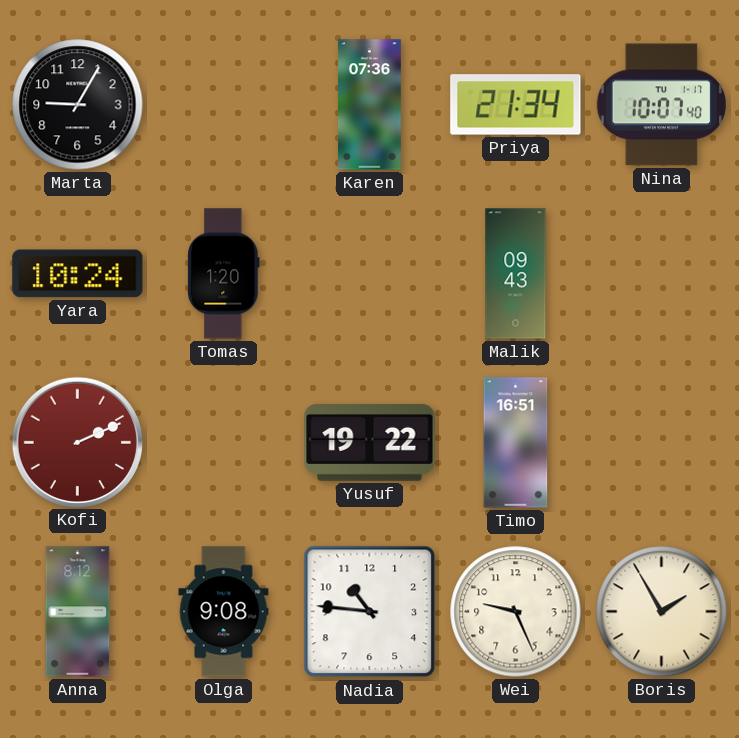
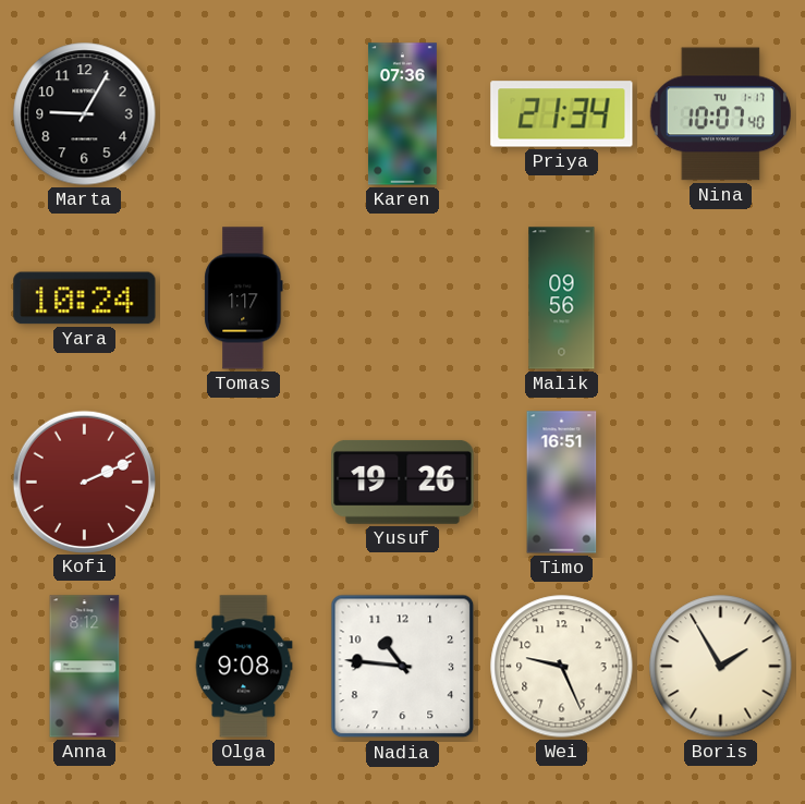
Tomas: 1:20 -> 1:17 (244, 299)
Malik: 09:43 -> 09:56 (562, 299)
Yusuf: 19:22 -> 19:26 (403, 482)
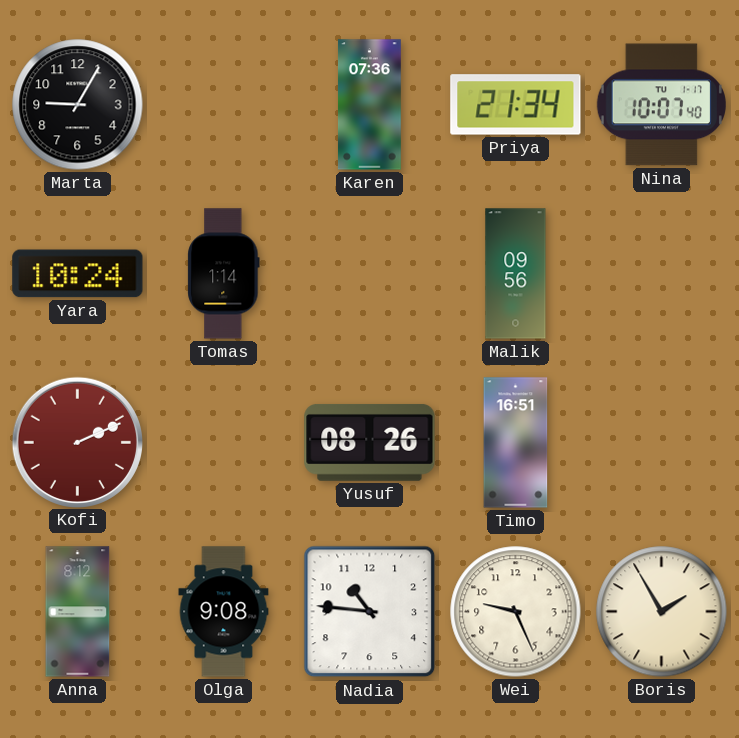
Tomas: 1:17 -> 1:14 (224, 274)
Yusuf: 19:26 -> 08:26 (370, 442)
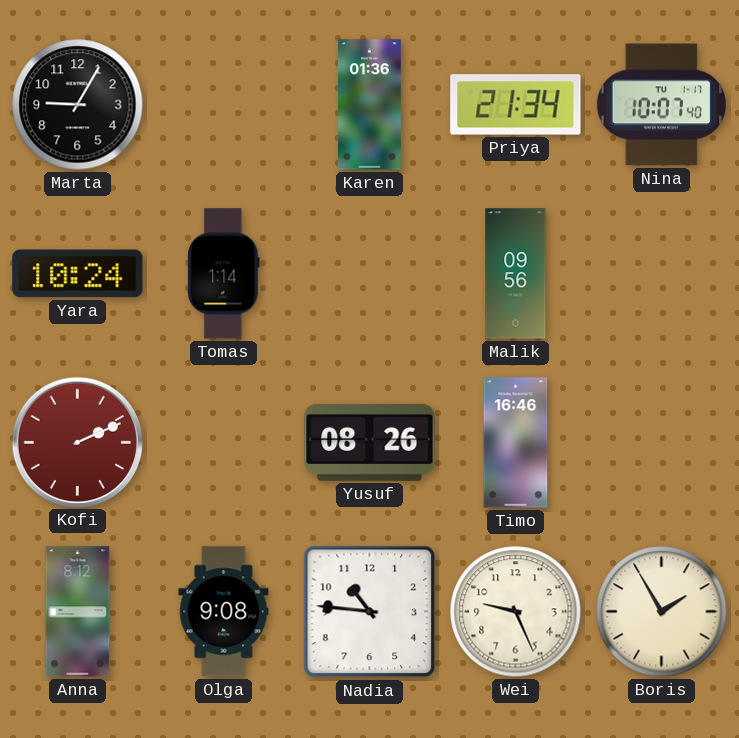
Karen: 07:36 -> 01:36 (370, 105)
Timo: 16:51 -> 16:46 (516, 443)
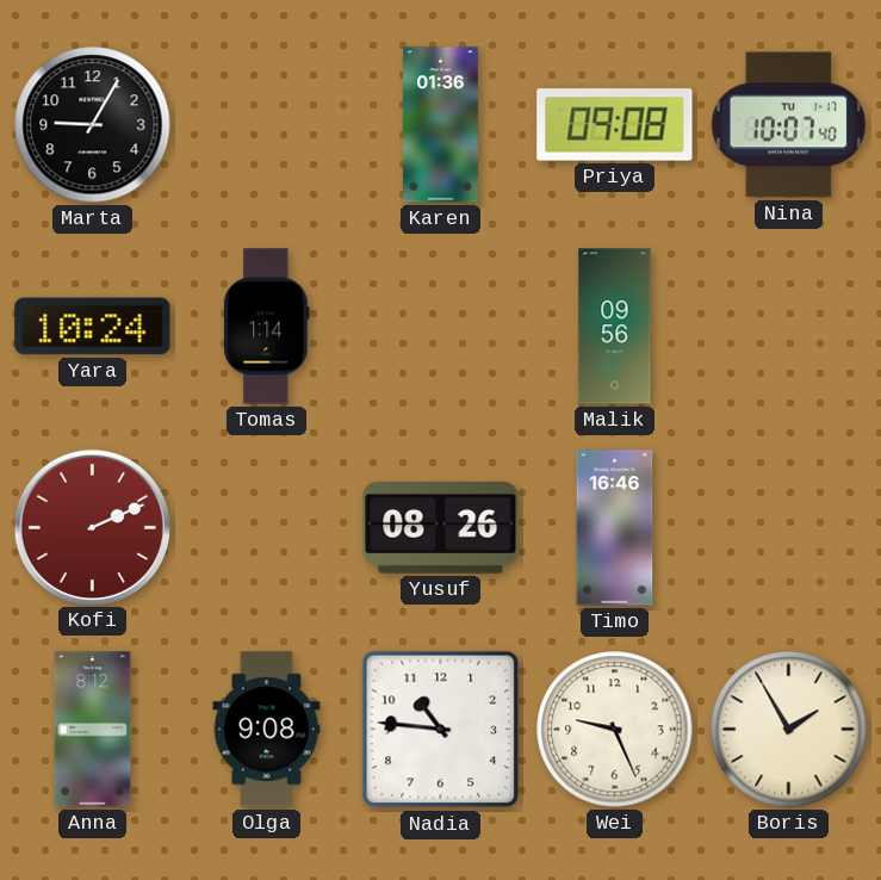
Priya: 21:34 -> 09:08 (615, 125)
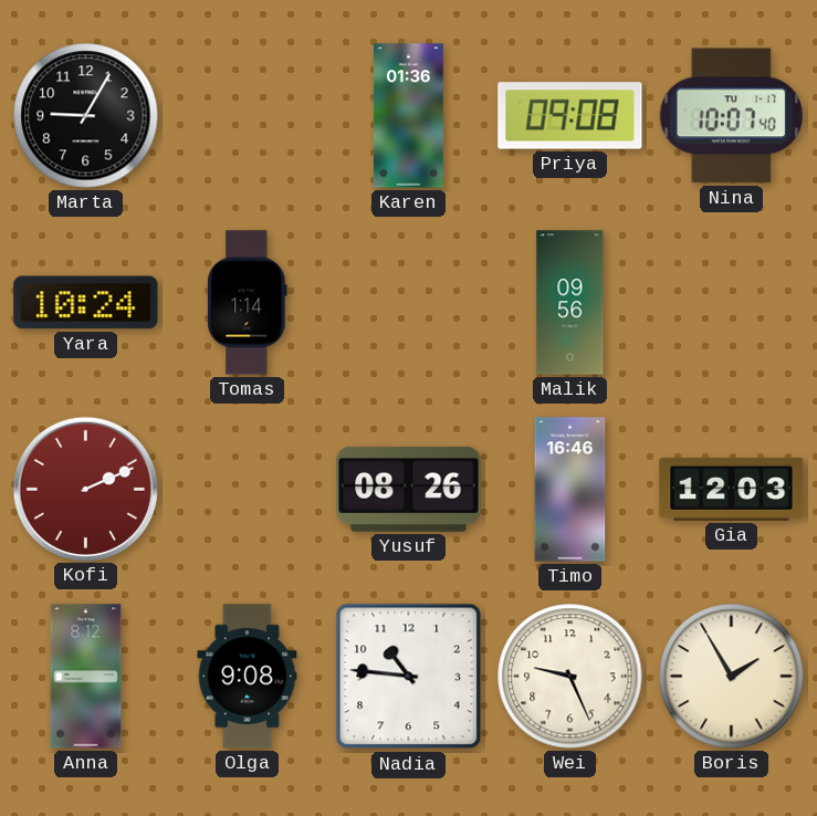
Gia: none -> 12:03 (732, 489)
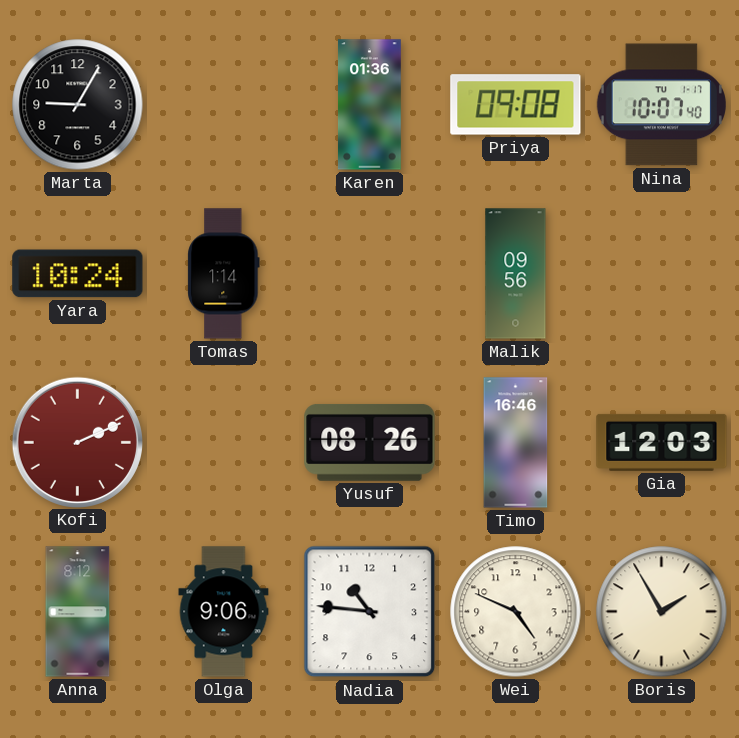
Olga: 9:08 -> 9:06 (224, 612)
Wei: 9:26 -> 4:49 (516, 612)
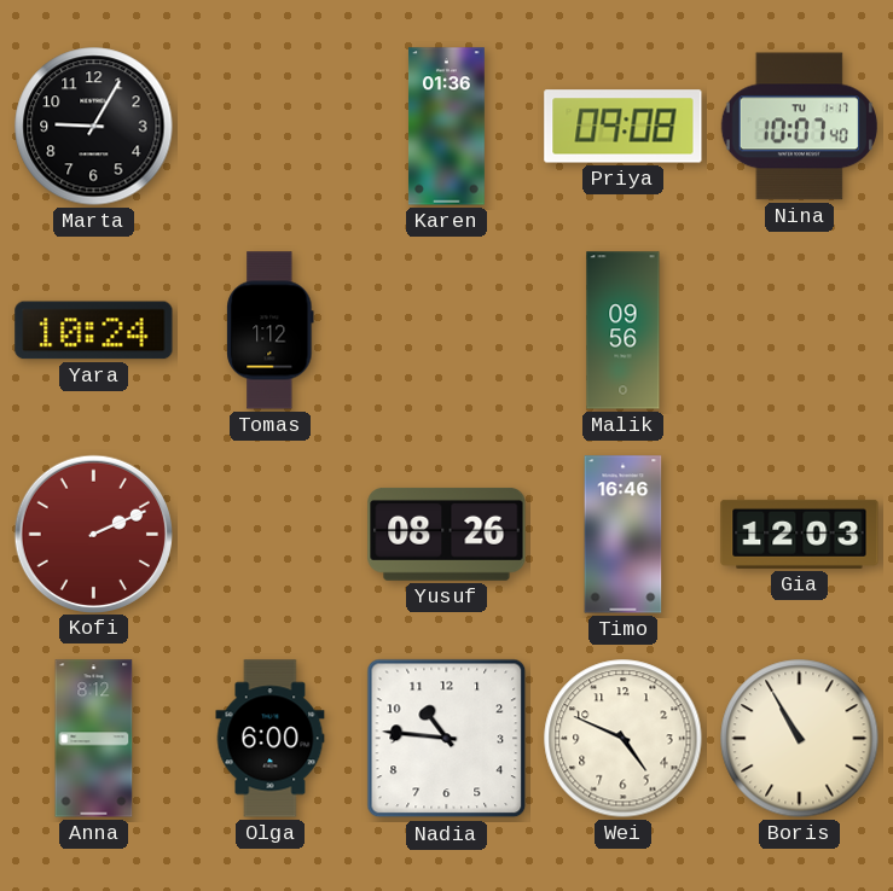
Tomas: 1:14 -> 1:12 (271, 331)
Olga: 9:06 -> 6:00 (271, 739)
Boris: 1:55 -> 10:55 (800, 739)
